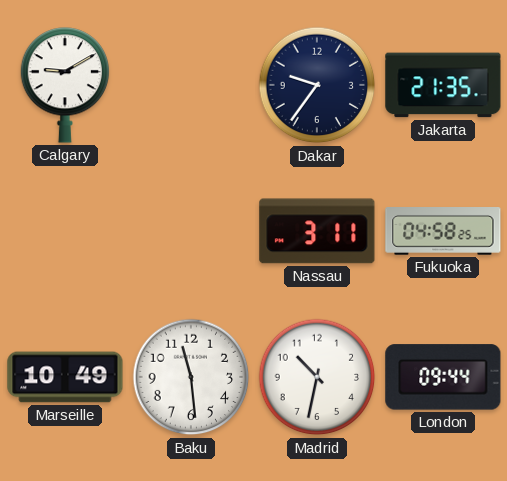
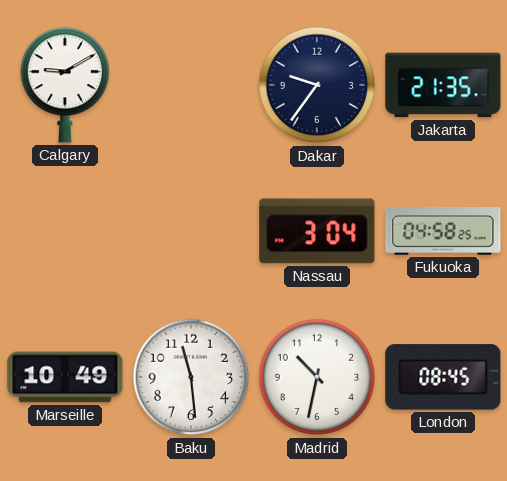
Nassau: 3:11 -> 3:04 (317, 231)
London: 09:44 -> 08:45 (443, 377)
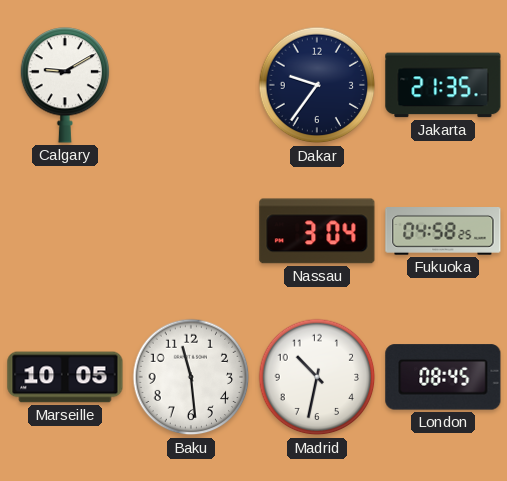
Marseille: 10:49 -> 10:05 (65, 377)
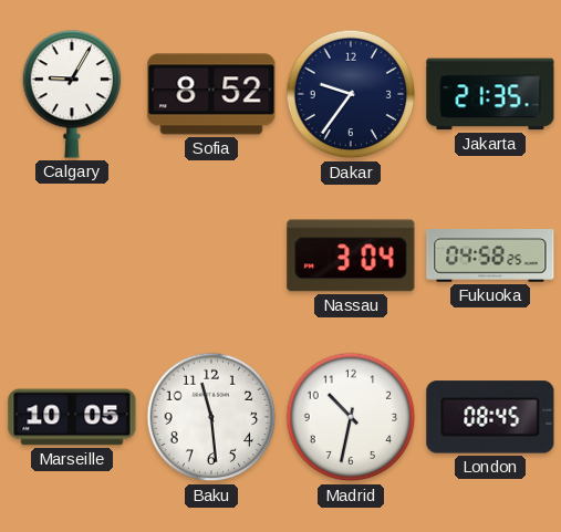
Calgary: 9:10 -> 9:05 (72, 94)
Sofia: none -> 8:52 (211, 94)
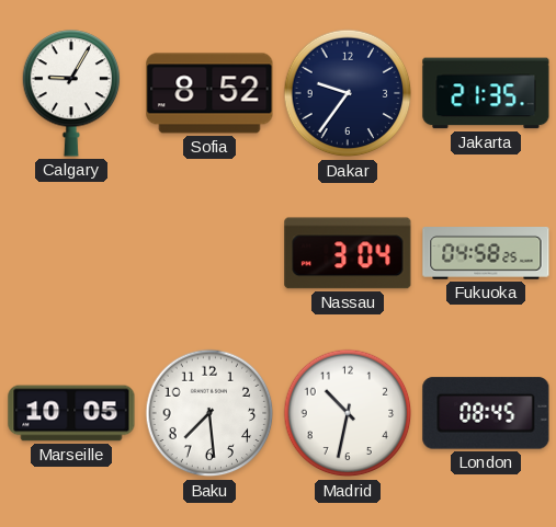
Baku: 11:29 -> 7:29 (209, 413)
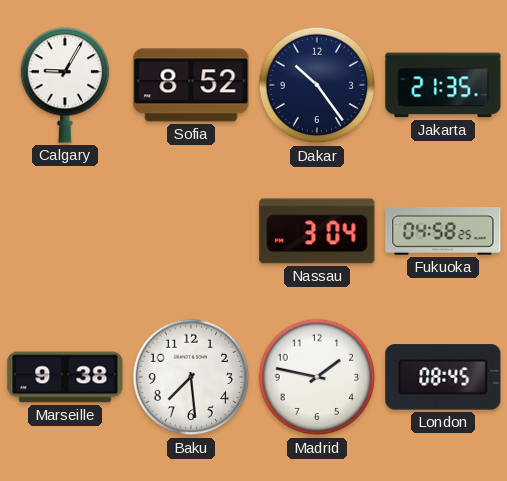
Dakar: 9:36 -> 10:24 (317, 85)
Marseille: 10:05 -> 9:38 (65, 377)
Madrid: 10:32 -> 1:47 (317, 377)
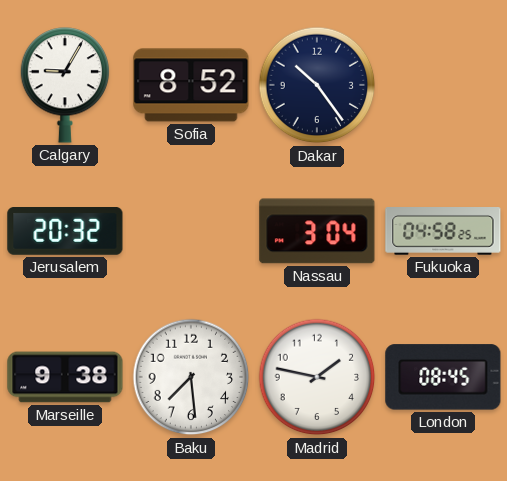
Jakarta: 21:35 -> none (443, 85)
Jerusalem: none -> 20:32 (65, 232)
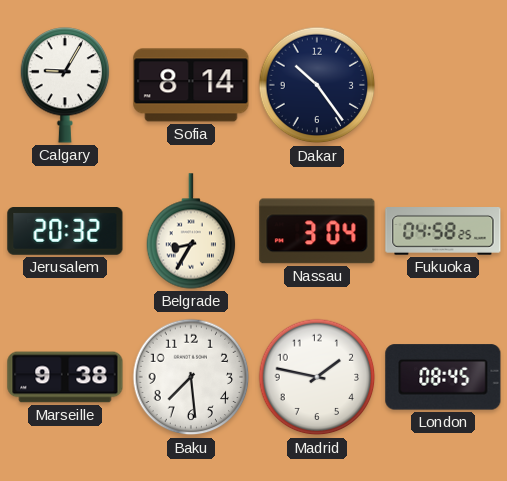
Sofia: 8:52 -> 8:14 (191, 85)
Belgrade: none -> 8:35 (191, 231)
